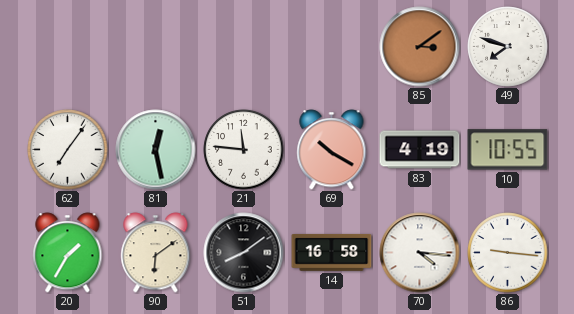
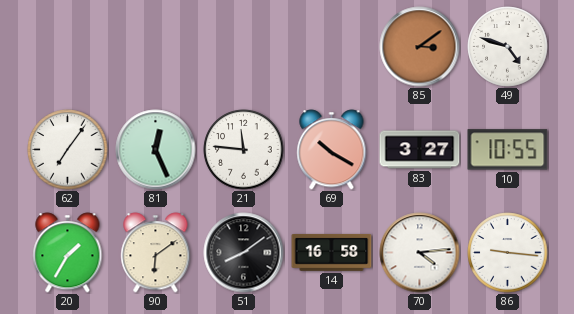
49: 7:48 -> 4:48 (508, 47)
81: 12:28 -> 12:26 (156, 150)
83: 4:19 -> 3:27 (420, 150)
70: 4:16 -> 4:14 (420, 253)
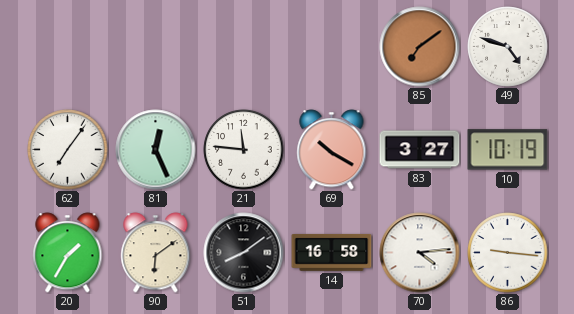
85: 3:09 -> 7:09 (420, 47)
10: 10:55 -> 10:19 (508, 150)
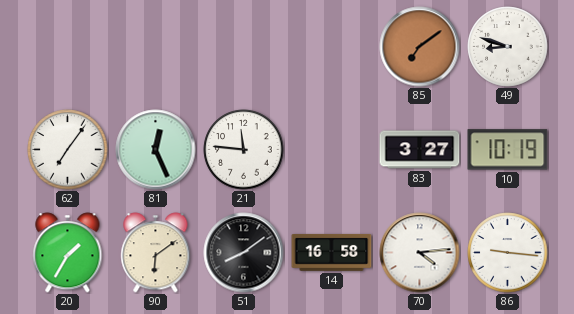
49: 4:48 -> 8:48 (508, 47)
69: 10:20 -> none (332, 150)
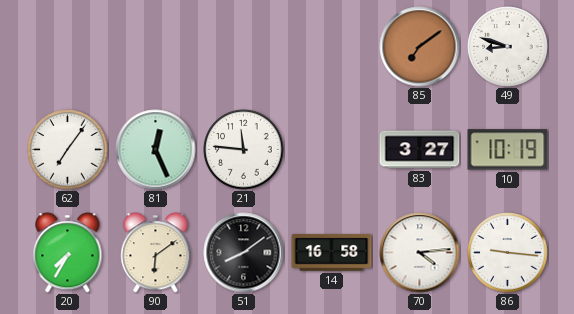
20: 1:35 -> 7:35 (68, 253)
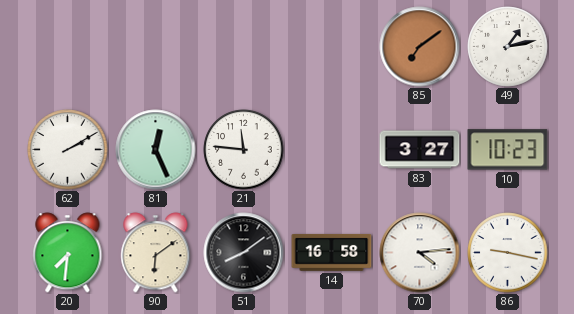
49: 8:48 -> 1:13 (508, 47)
62: 7:06 -> 2:10 (68, 150)
10: 10:19 -> 10:23 (508, 150)
20: 7:35 -> 7:31 (68, 253)
86: 9:16 -> 9:17 (508, 253)
